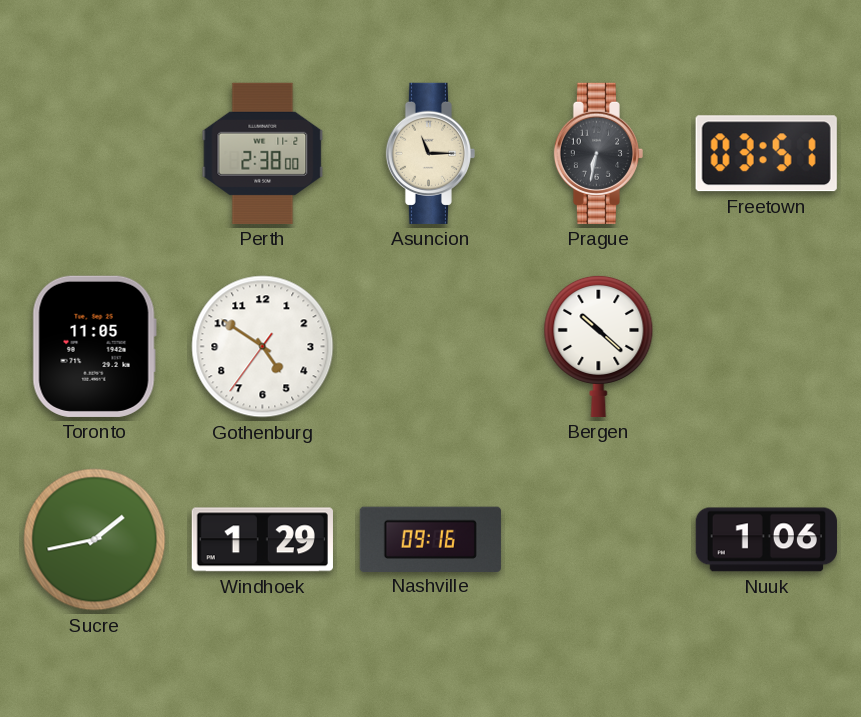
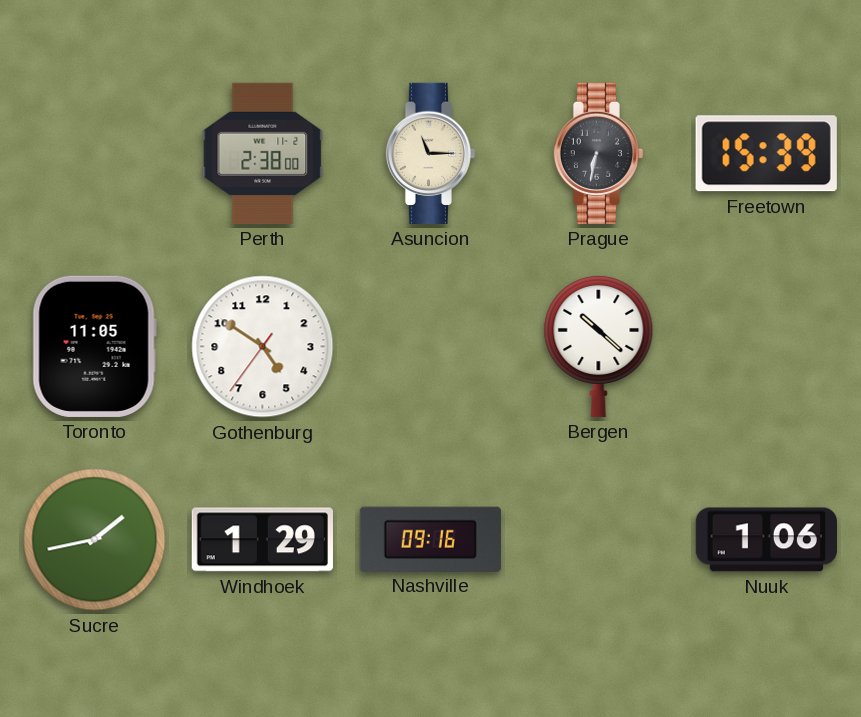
Freetown: 03:51 -> 15:39 (766, 154)
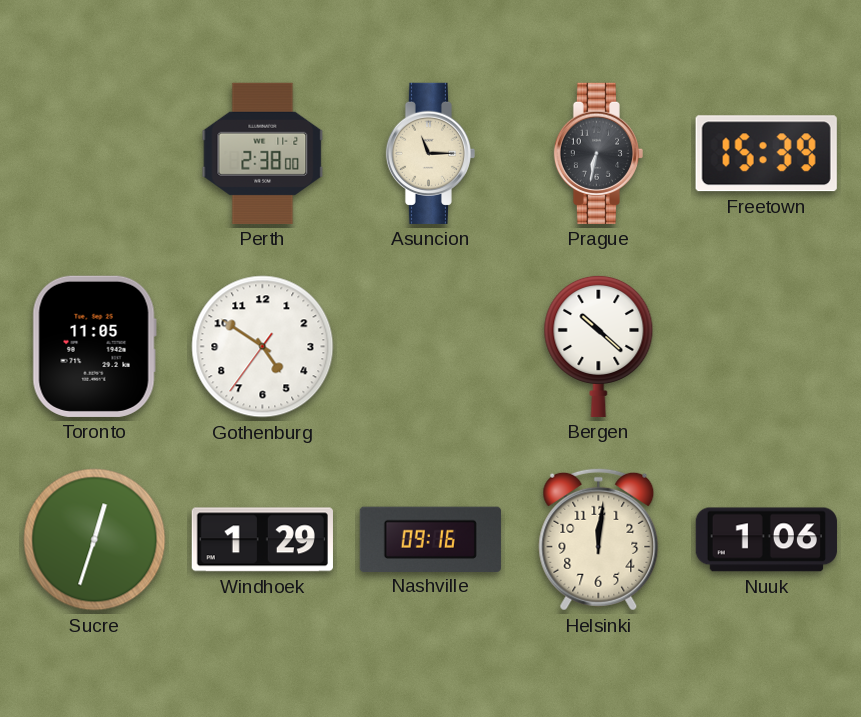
Sucre: 1:43 -> 12:33 (95, 540)
Helsinki: none -> 12:01 (599, 539)
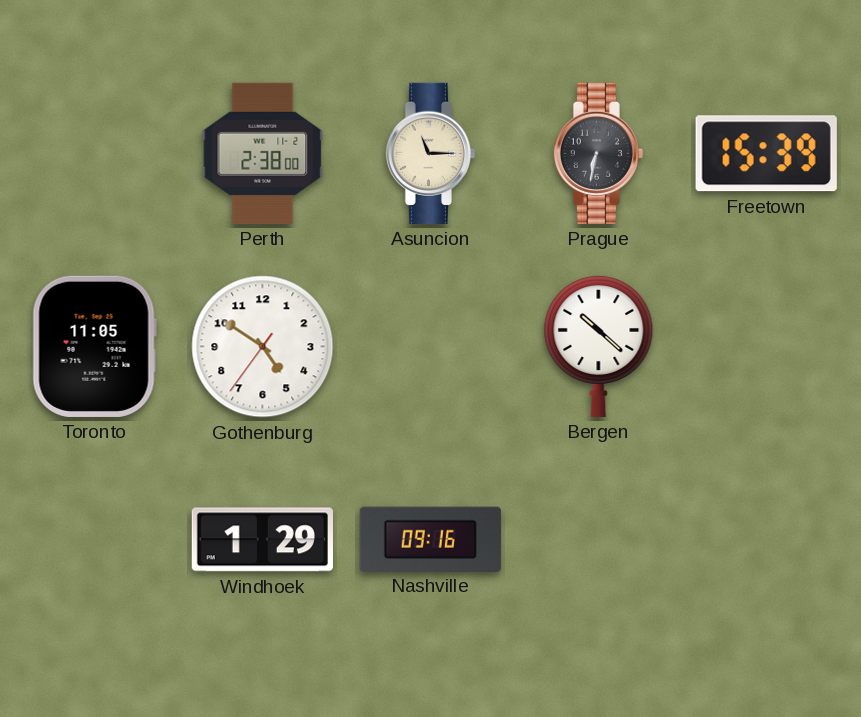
Sucre: 12:33 -> none (95, 540)
Helsinki: 12:01 -> none (599, 539)
Nuuk: 1:06 -> none (766, 540)
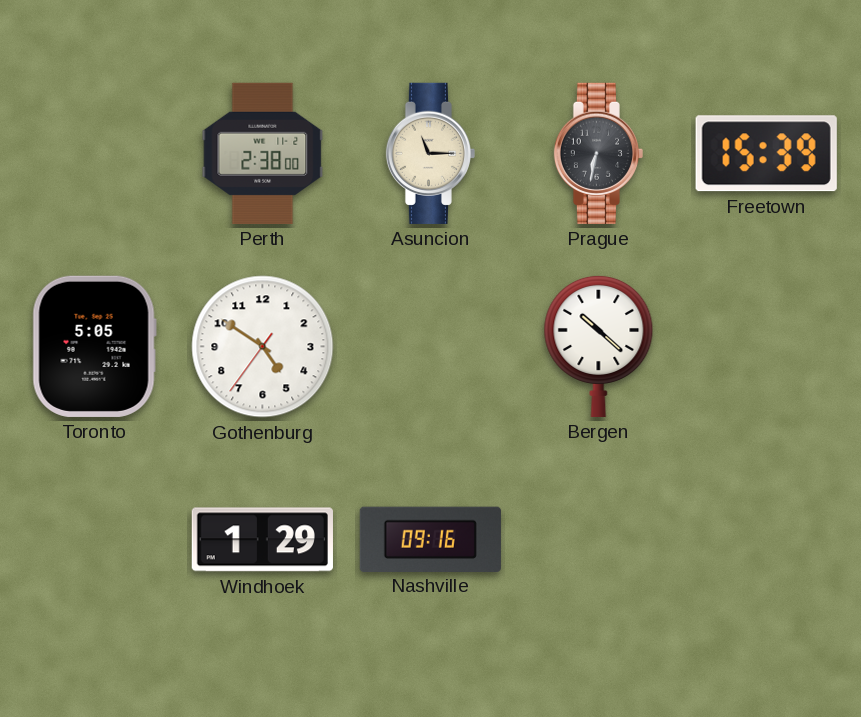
Toronto: 11:05 -> 5:05 (94, 346)
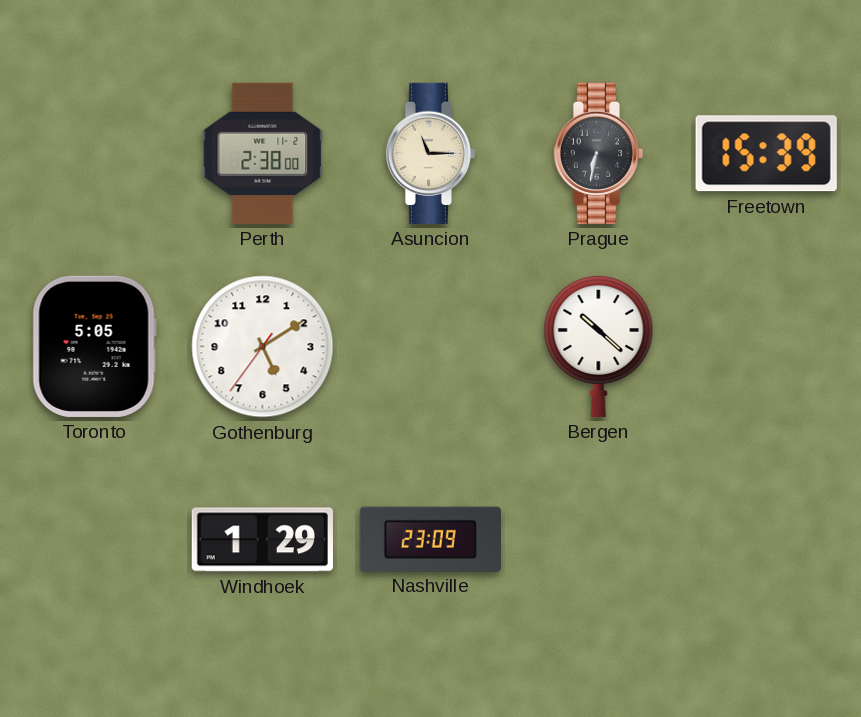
Gothenburg: 4:50 -> 5:09 (263, 347)
Nashville: 09:16 -> 23:09 (430, 539)
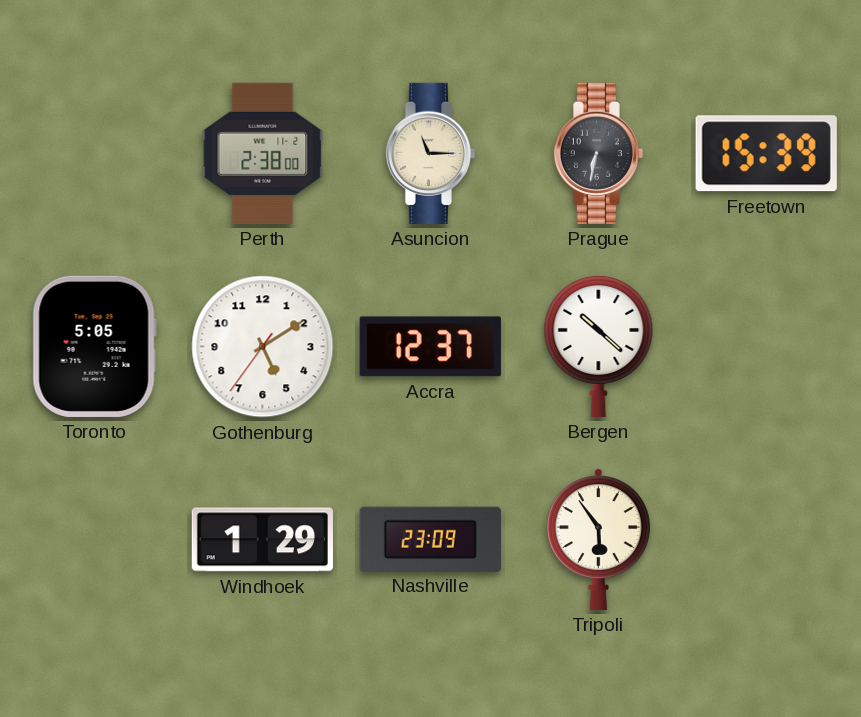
Accra: none -> 12:37 (430, 347)
Tripoli: none -> 5:54 (598, 539)
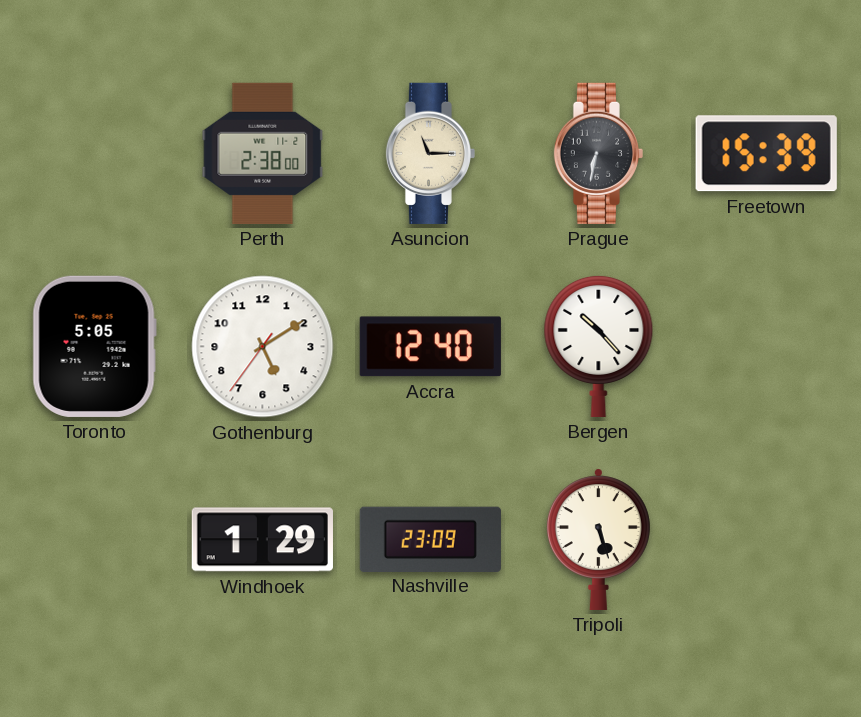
Accra: 12:37 -> 12:40 (430, 347)
Bergen: 10:22 -> 10:23 (599, 346)
Tripoli: 5:54 -> 5:27 (598, 539)
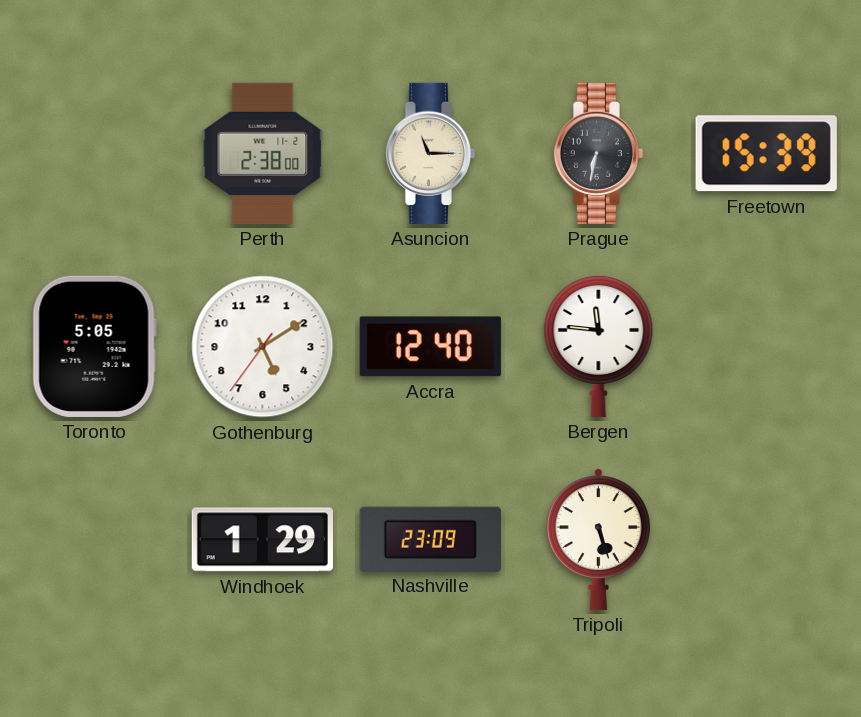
Bergen: 10:23 -> 11:46 (599, 346)
